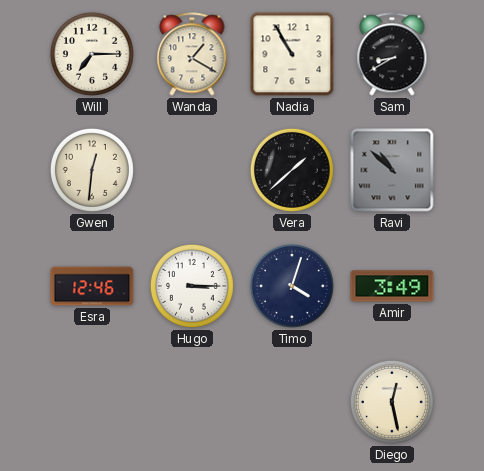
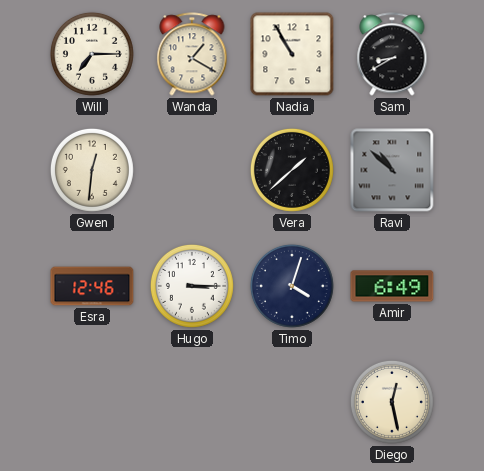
Amir: 3:49 -> 6:49 (392, 286)
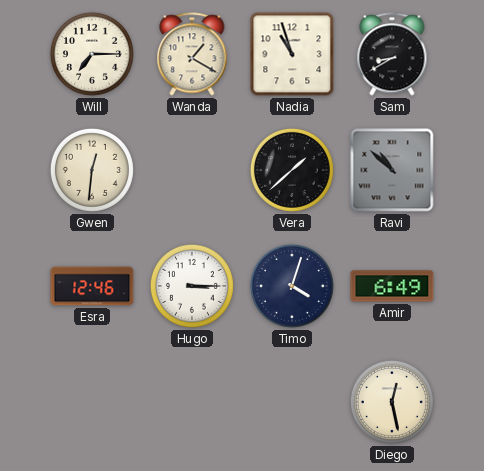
Nadia: 10:55 -> 10:57 (292, 54)
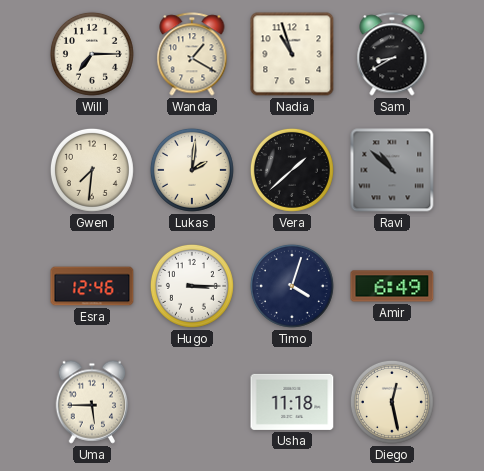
Gwen: 12:31 -> 7:31 (92, 170)
Lukas: none -> 2:01 (192, 170)
Uma: none -> 5:45 (92, 402)
Usha: none -> 11:18 (292, 402)
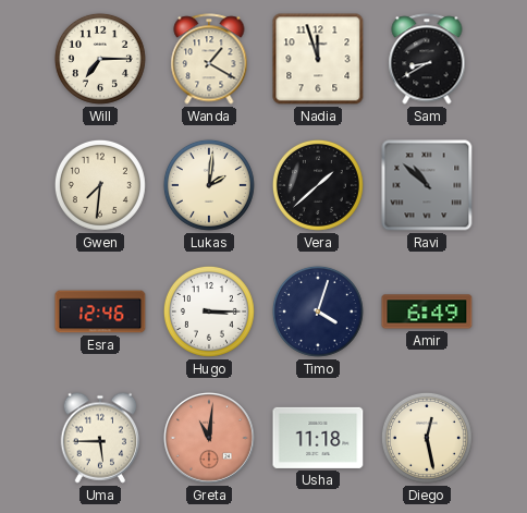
Nadia: 10:57 -> 11:57 (318, 59)
Greta: none -> 11:01 (210, 439)
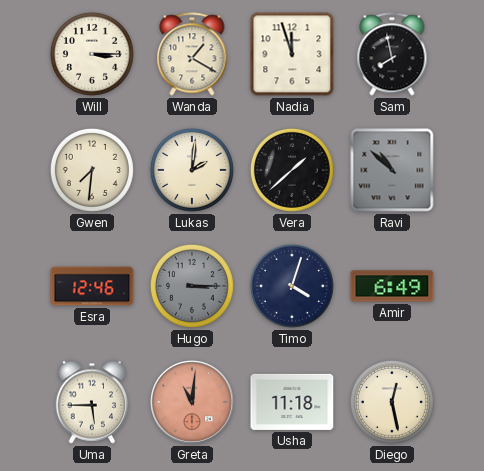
Will: 7:15 -> 3:15 (92, 54)
Sam: 8:40 -> 7:58 (392, 54)
Hugo dial: white -> grey (192, 286)
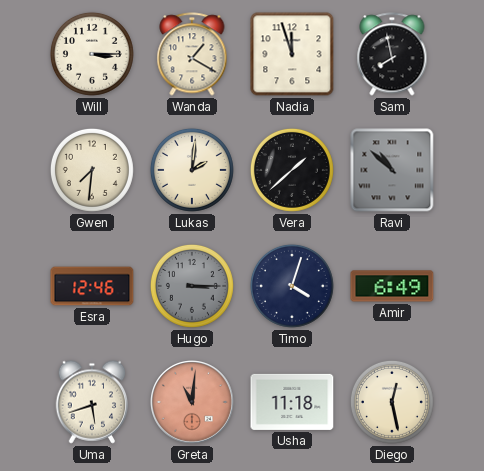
Uma: 5:45 -> 5:42 (92, 402)
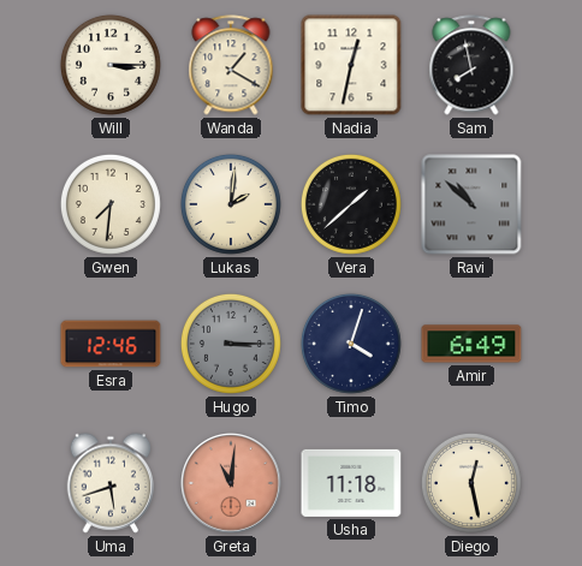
Nadia: 11:57 -> 12:32 (351, 65)
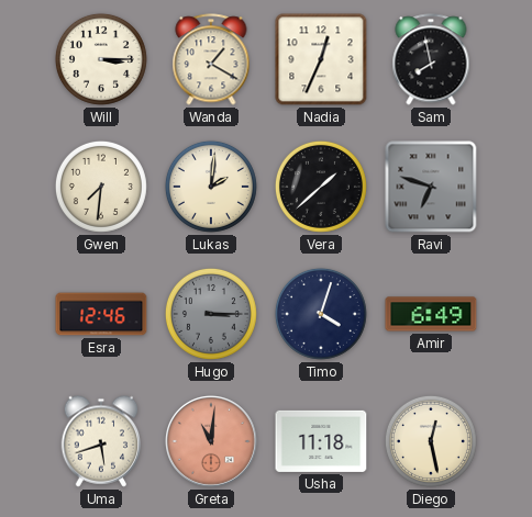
Nadia: 12:32 -> 12:34 (321, 59)
Ravi: 10:52 -> 6:48 (431, 187)
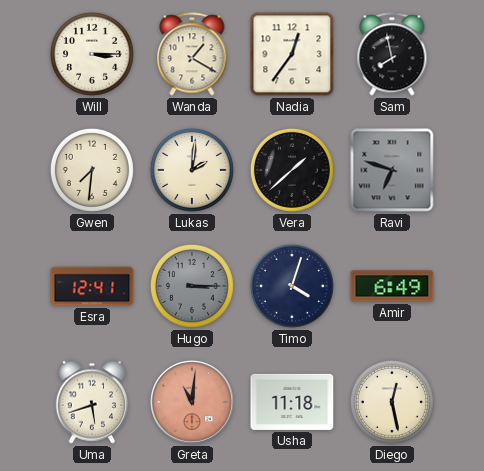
Nadia: 12:34 -> 12:36 (292, 54)
Esra: 12:46 -> 12:41 (92, 286)
